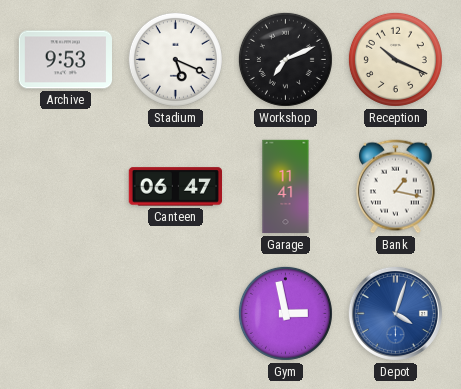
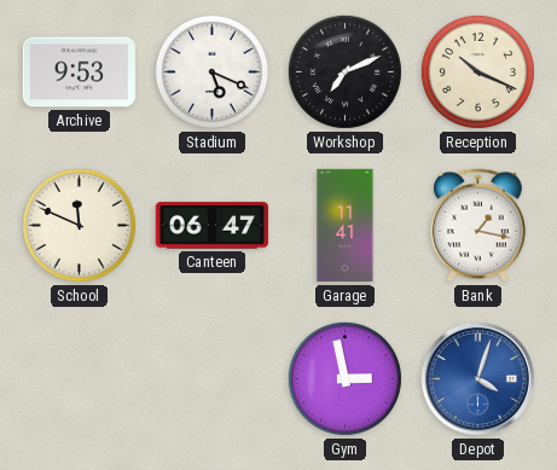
School: none -> 11:49 (79, 225)
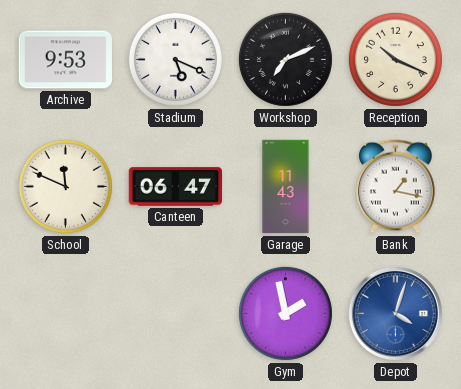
Garage: 11:41 -> 11:43 (286, 187)
Gym: 2:58 -> 1:58 (285, 313)
